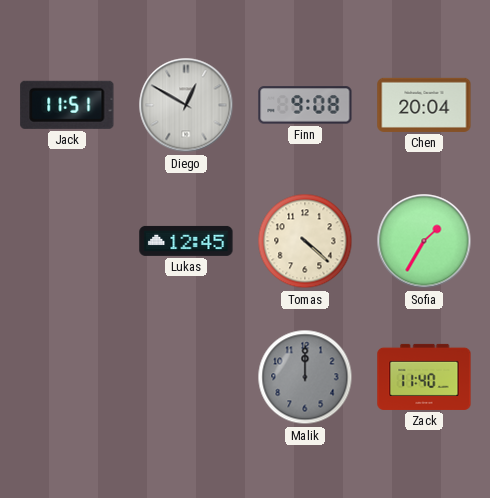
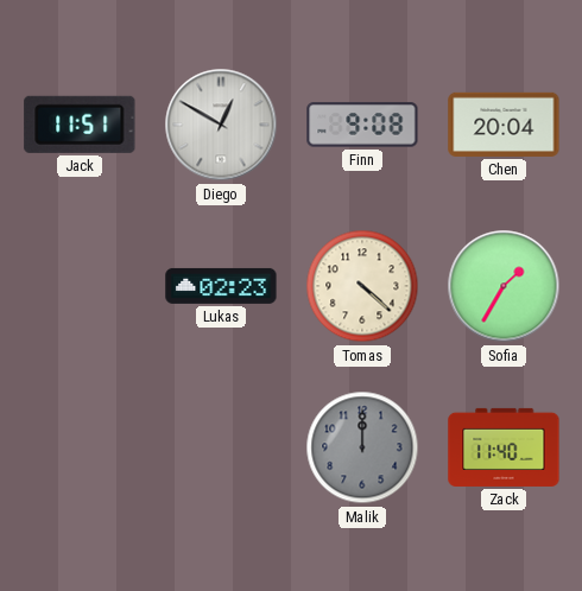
Lukas: 12:45 -> 02:23 (221, 286)
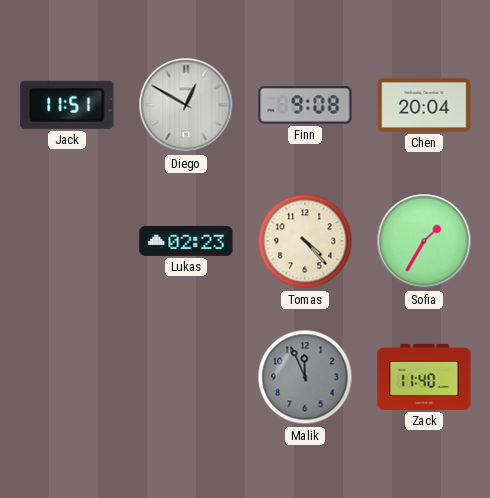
Tomas: 4:22 -> 4:23 (305, 241)
Malik: 12:00 -> 11:56 (305, 377)
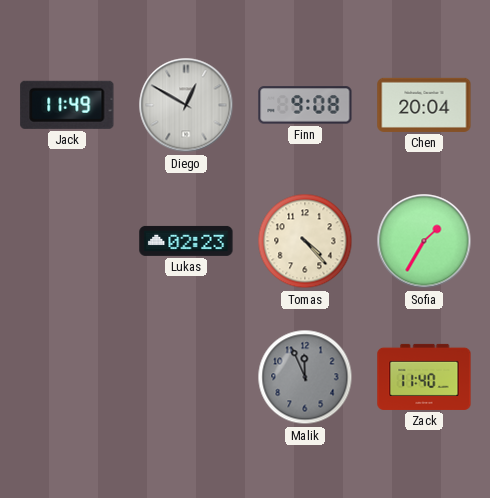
Jack: 11:51 -> 11:49 (67, 105)
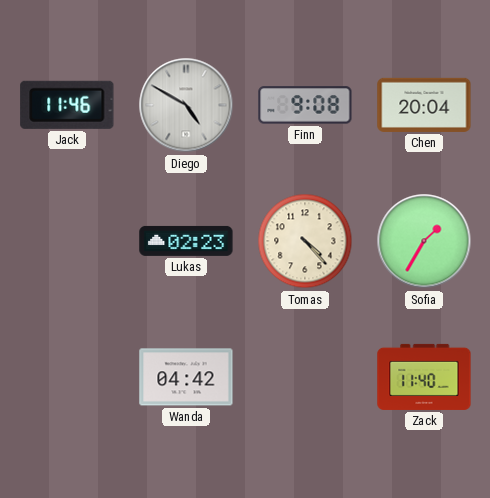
Jack: 11:49 -> 11:46 (67, 105)
Diego: 12:50 -> 4:50 (186, 105)
Wanda: none -> 04:42 (186, 377)
Malik: 11:56 -> none (305, 377)
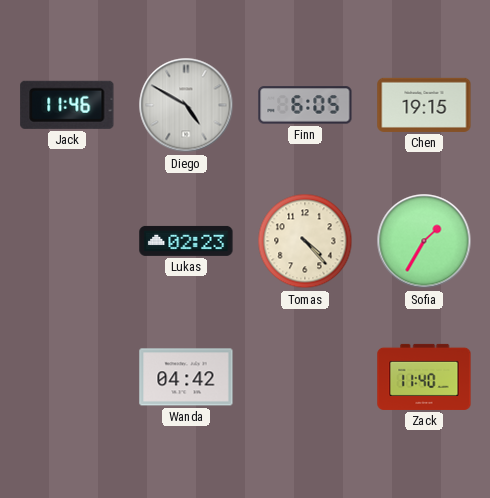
Finn: 9:08 -> 6:05 (305, 105)
Chen: 20:04 -> 19:15 (424, 105)
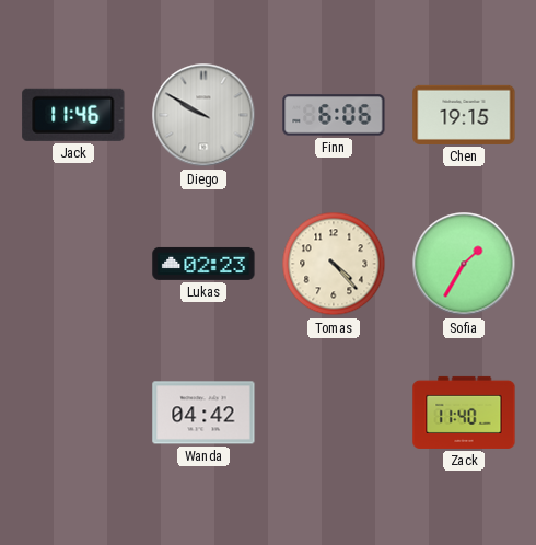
Diego: 4:50 -> 9:50 (203, 115)
Finn: 6:05 -> 6:06 (334, 115)
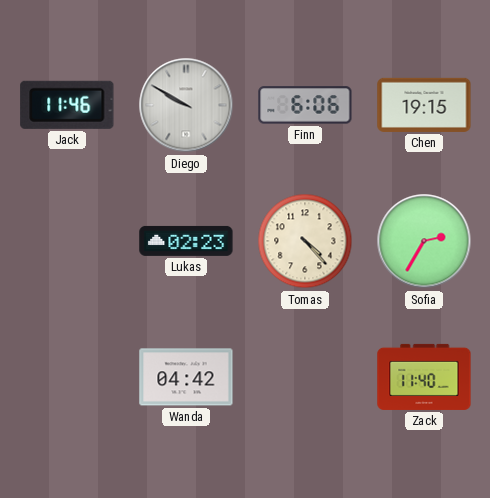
Sofia: 1:35 -> 2:35 (424, 241)
